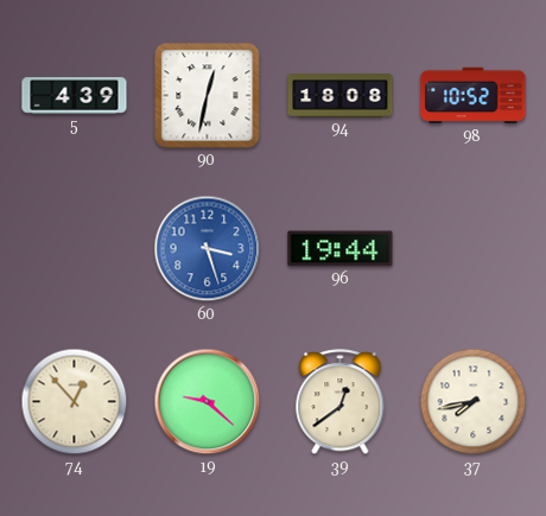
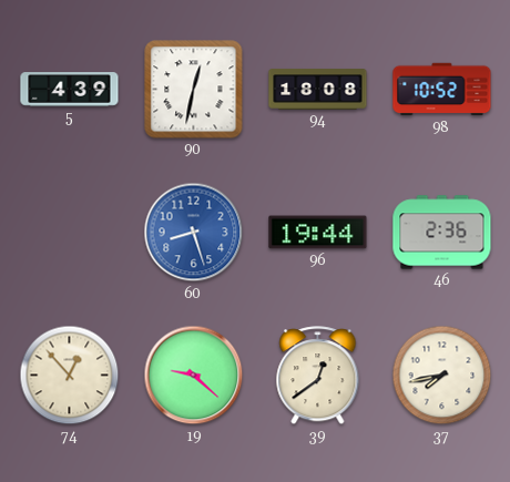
60: 3:27 -> 8:27 (194, 233)
46: none -> 2:36 (442, 233)
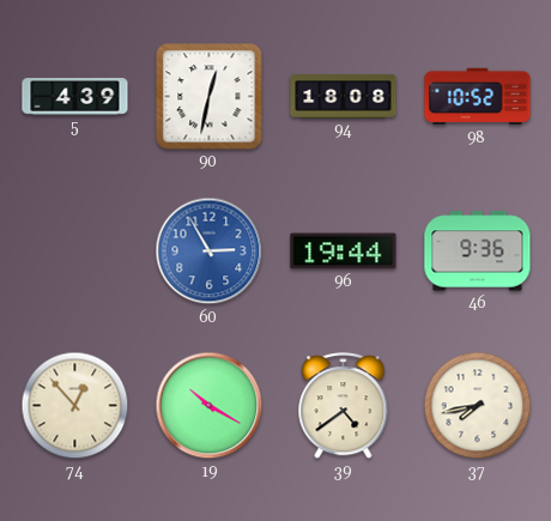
60: 8:27 -> 2:55 (210, 252)
46: 2:36 -> 9:36 (478, 252)
19: 9:22 -> 10:20 (210, 406)
39: 12:39 -> 4:39 (344, 406)
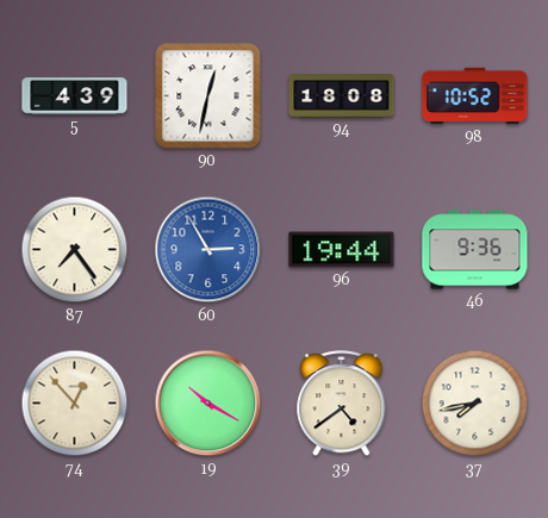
87: none -> 7:24 (75, 250)
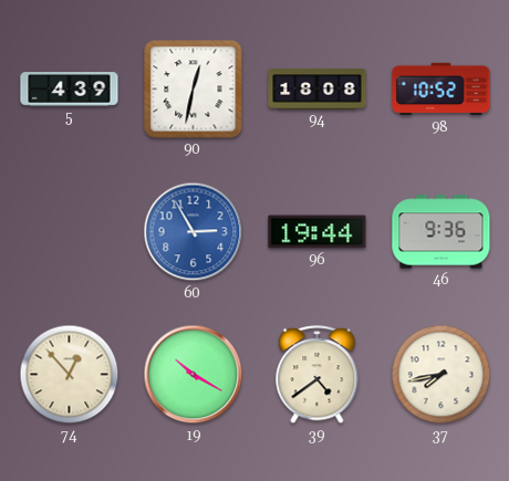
87: 7:24 -> none (75, 250)
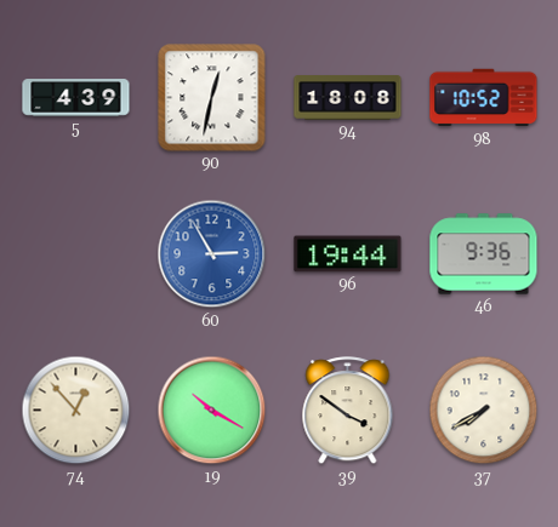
39: 4:39 -> 3:51 (348, 411)
37: 7:43 -> 7:40 (484, 411)
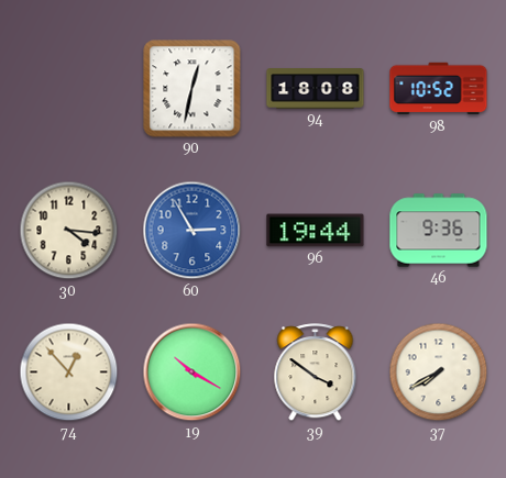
5: 4:39 -> none (76, 98)
30: none -> 4:16 (69, 231)
